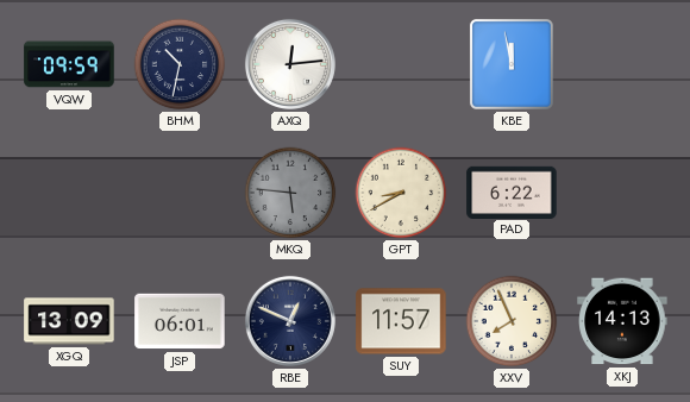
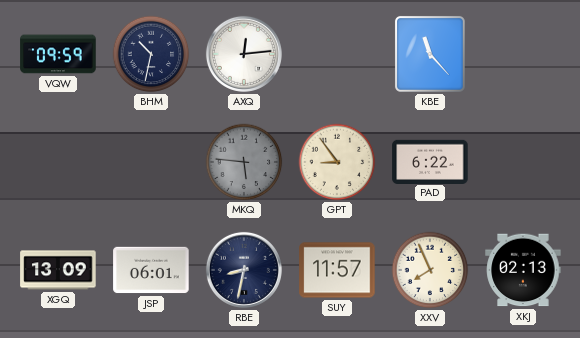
KBE: 11:58 -> 11:23 (430, 54)
GPT: 8:40 -> 8:54 (337, 162)
RBE: 12:49 -> 8:32 (244, 270)
XKJ: 14:13 -> 02:13 (523, 270)
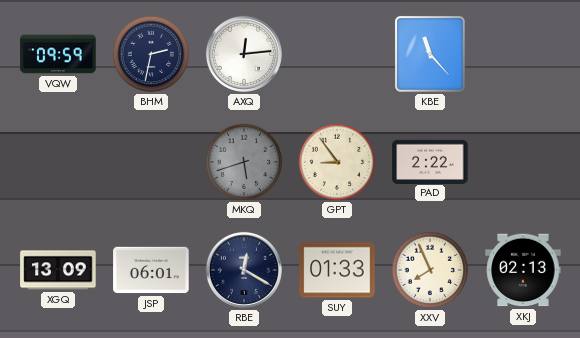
BHM: 10:32 -> 2:32 (151, 54)
MKQ: 5:46 -> 5:42 (244, 162)
PAD: 6:22 -> 2:22 (430, 161)
RBE: 8:32 -> 12:20 (244, 270)
SUY: 11:57 -> 01:33 (337, 270)
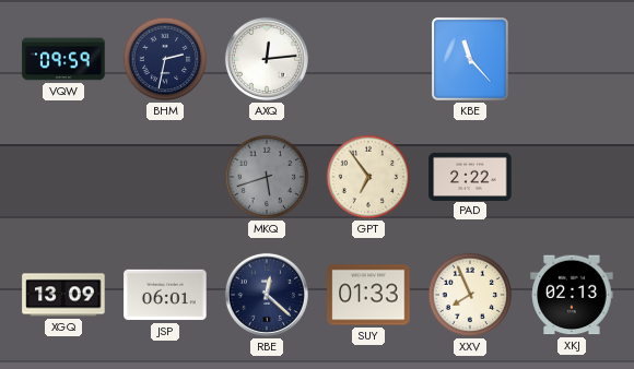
GPT: 8:54 -> 6:54 (368, 177)
RBE: 12:20 -> 12:22 (267, 295)
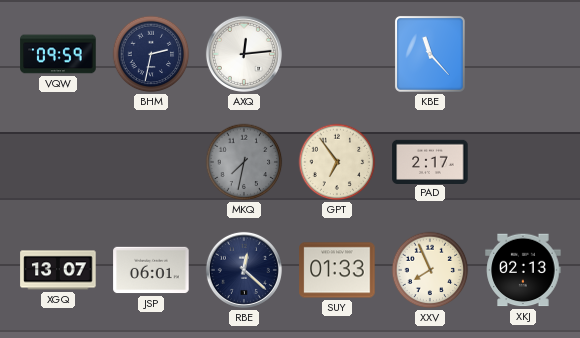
MKQ: 5:42 -> 7:32 (244, 162)
PAD: 2:22 -> 2:17 (430, 161)
XGQ: 13:09 -> 13:07 (58, 270)
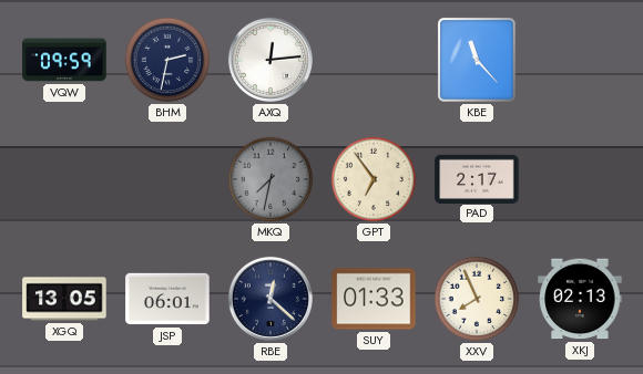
XGQ: 13:07 -> 13:05 (64, 299)
